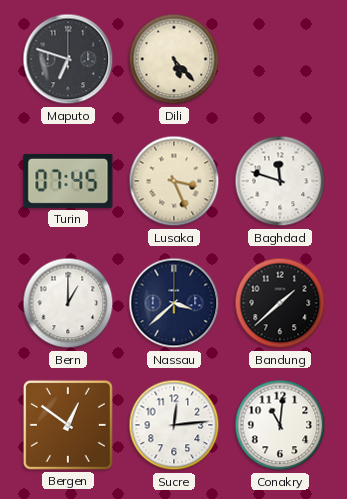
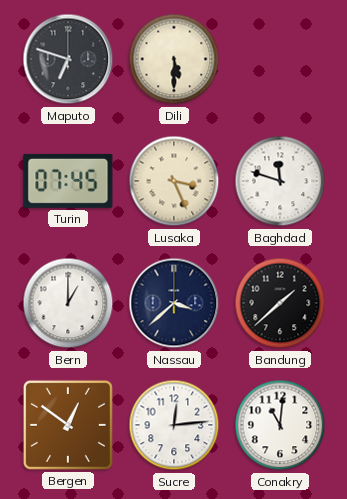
Dili: 5:23 -> 5:30 (174, 59)
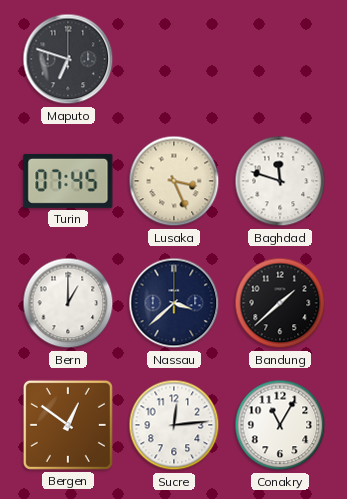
Dili: 5:30 -> none (174, 59)
Conakry: 11:01 -> 11:05 (280, 425)
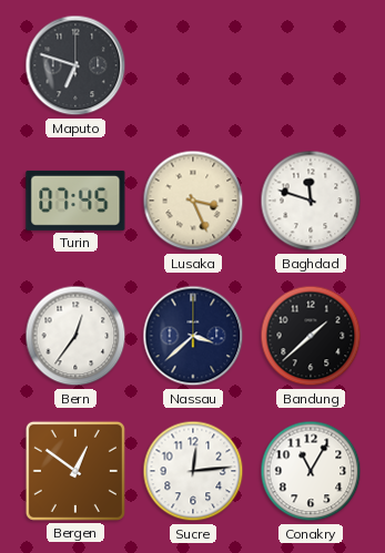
Bern: 1:00 -> 12:36 (75, 336)
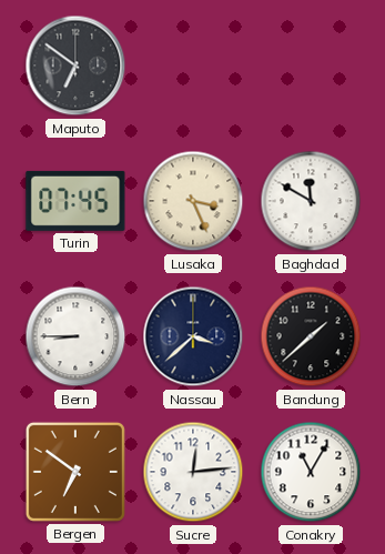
Maputo: 6:48 -> 6:51 (75, 66)
Baghdad: 11:48 -> 11:50 (311, 201)
Bern: 12:36 -> 8:45 (75, 336)
Bergen: 12:51 -> 6:51 (75, 472)
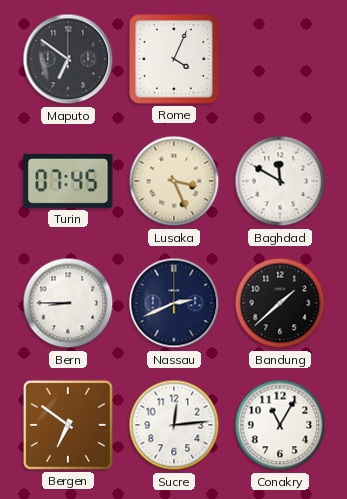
Rome: none -> 4:04 (174, 59)
Nassau: 3:38 -> 2:41 (174, 303)
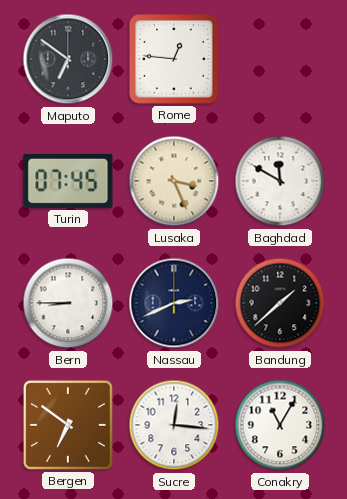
Rome: 4:04 -> 12:46 (174, 59)
Sucre: 12:14 -> 12:16 (174, 425)
